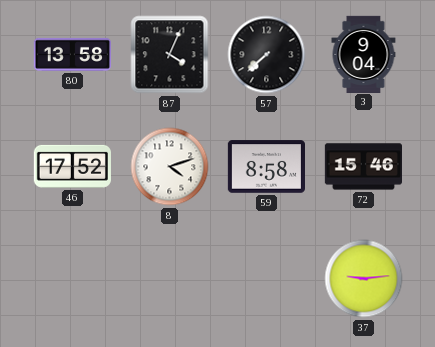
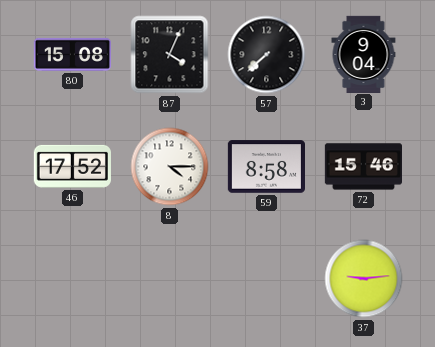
80: 13:58 -> 15:08 (72, 54)
8: 4:12 -> 4:15 (170, 167)
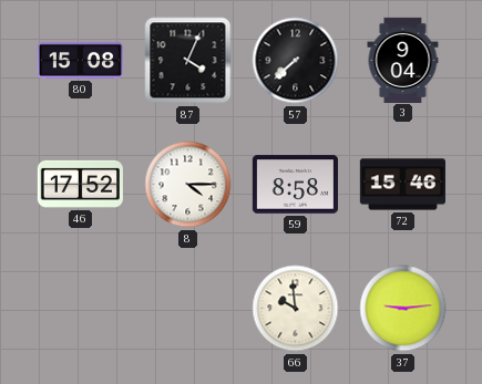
66: none -> 9:59 (296, 309)
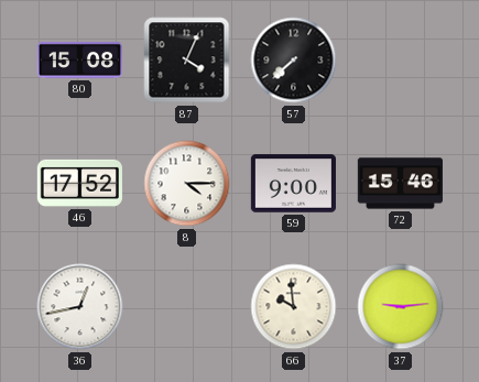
3: 9:04 -> none (403, 60)
59: 8:58 -> 9:00 (293, 184)
36: none -> 12:43 (80, 307)
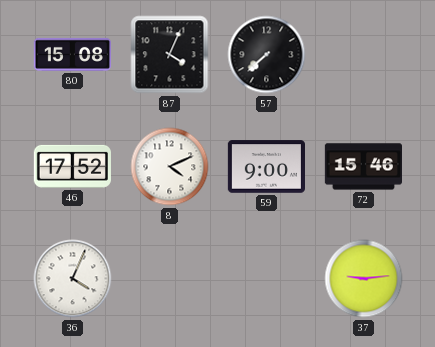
8: 4:15 -> 4:11 (170, 167)
36: 12:43 -> 4:04 (73, 279)
66: 9:59 -> none (294, 307)
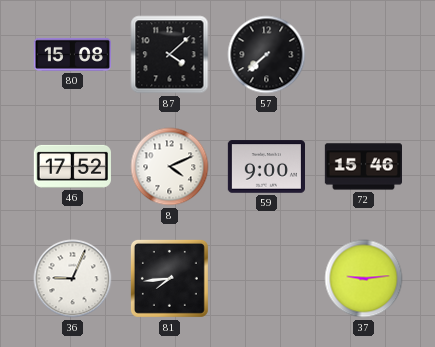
87: 4:04 -> 4:08 (170, 55)
36: 4:04 -> 9:04 (73, 279)
81: none -> 7:44 (169, 278)
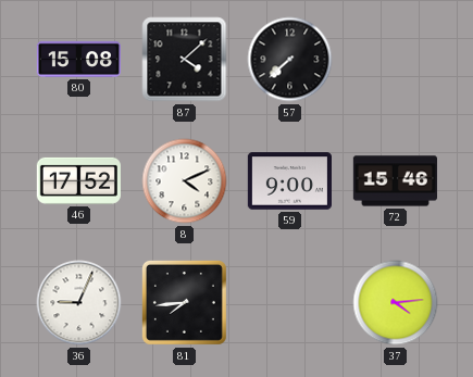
37: 9:14 -> 4:14 (396, 303)
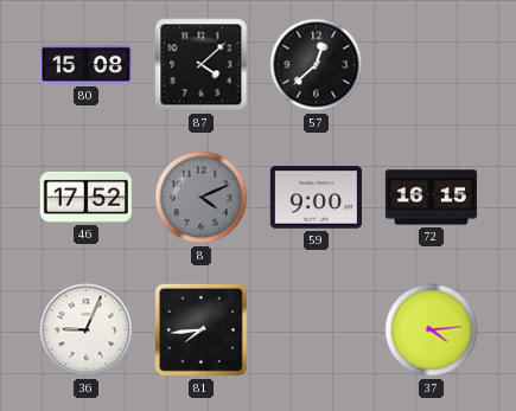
57: 7:38 -> 12:38 (317, 65)
8 dial: white -> grey (202, 198)
72: 15:46 -> 16:15 (431, 198)
